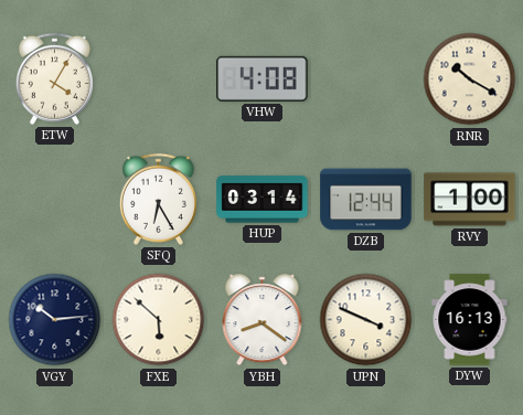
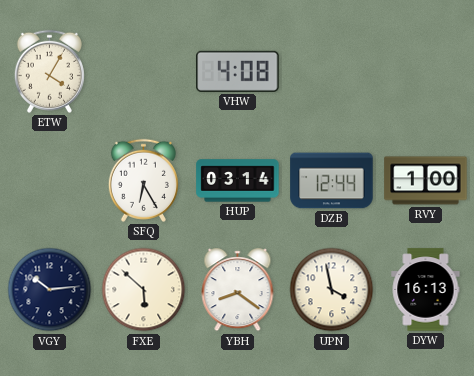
RNR: 10:20 -> none (470, 79)
UPN: 3:49 -> 3:58 (332, 290)
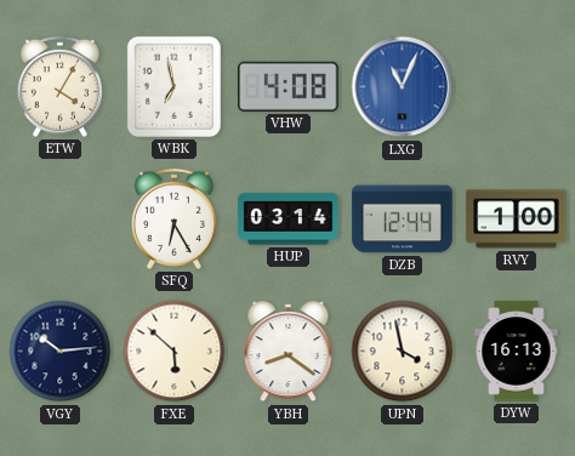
WBK: none -> 6:58 (173, 86)
LXG: none -> 11:04 (403, 87)
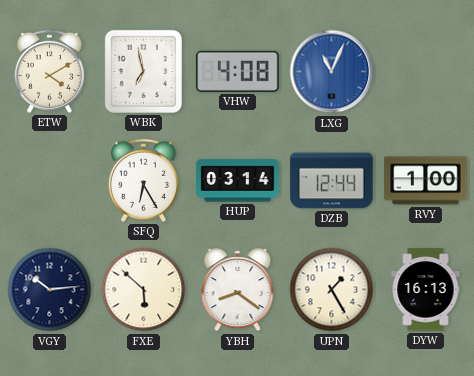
ETW: 4:05 -> 4:10 (49, 71)
UPN: 3:58 -> 1:25 (332, 290)
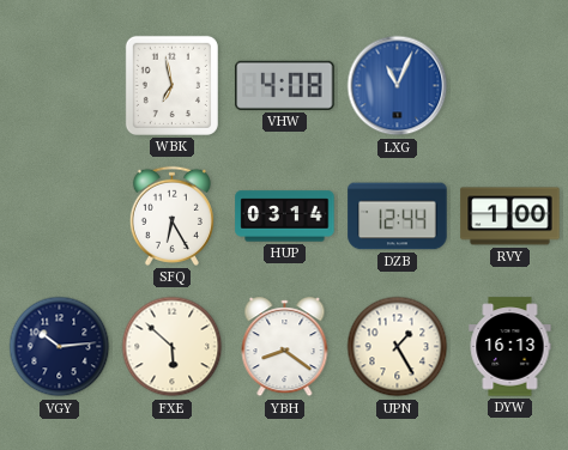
ETW: 4:10 -> none (49, 71)
